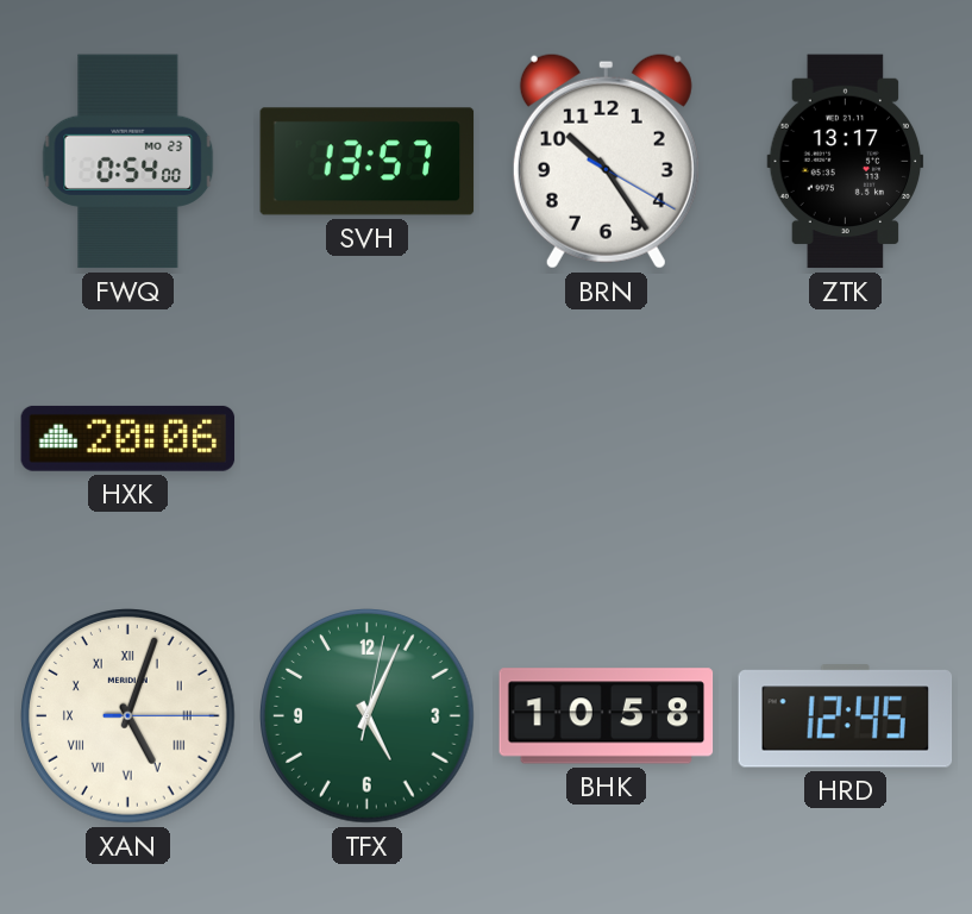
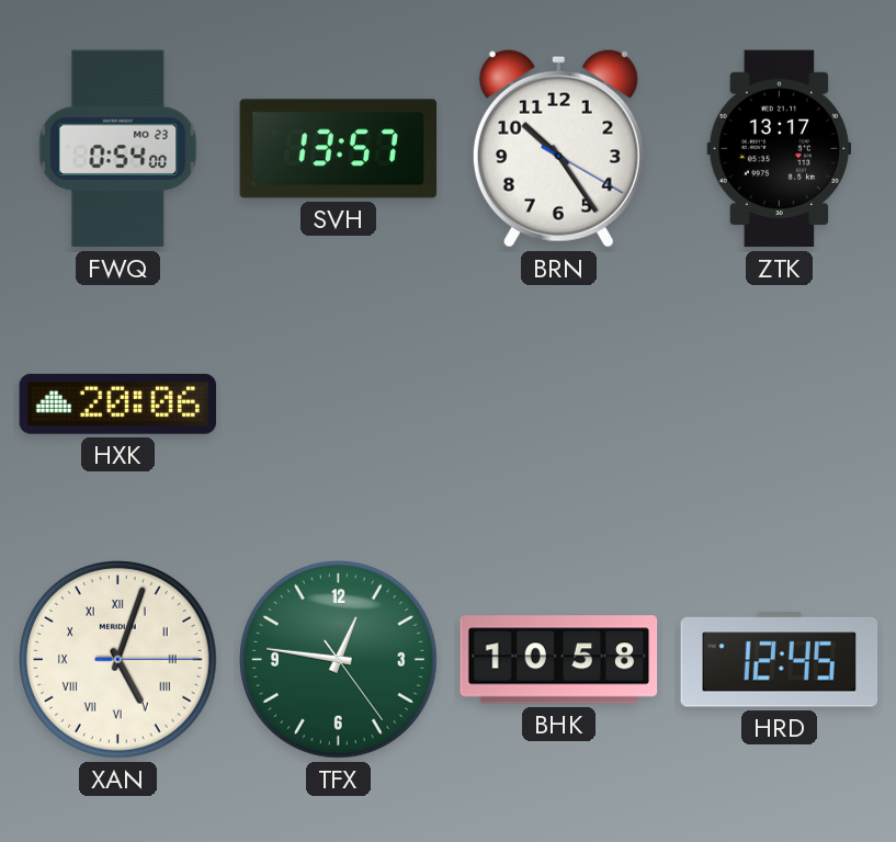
TFX: 5:04 -> 12:46 (339, 660)
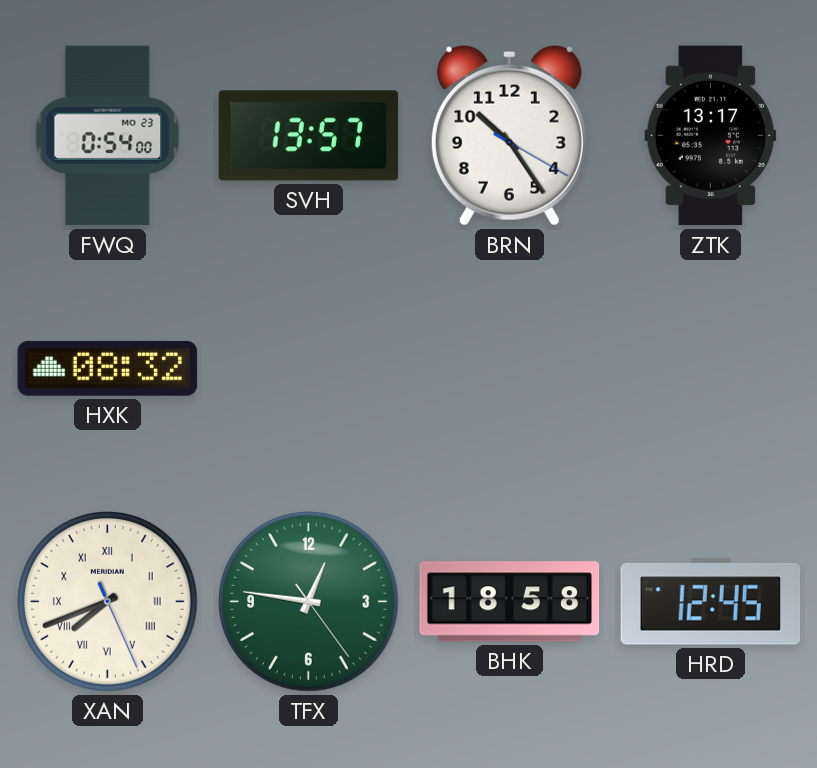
HXK: 20:06 -> 08:32 (108, 368)
XAN: 5:03 -> 7:41 (108, 602)
BHK: 10:58 -> 18:58 (510, 602)
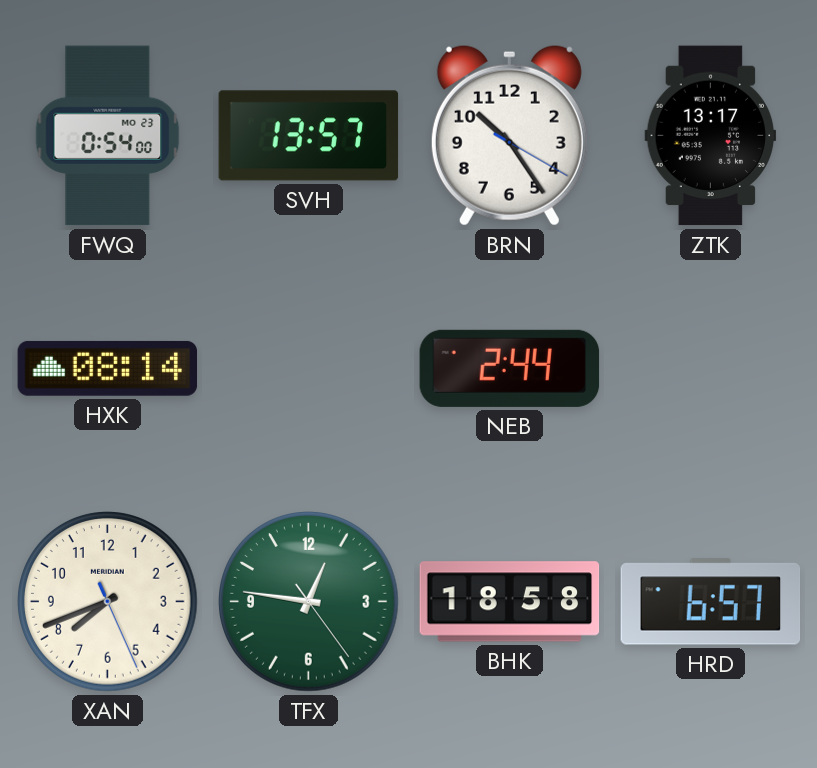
HXK: 08:32 -> 08:14 (108, 368)
NEB: none -> 2:44 (510, 368)
XAN numerals: Roman -> Arabic (108, 602)
HRD: 12:45 -> 6:57 (711, 602)
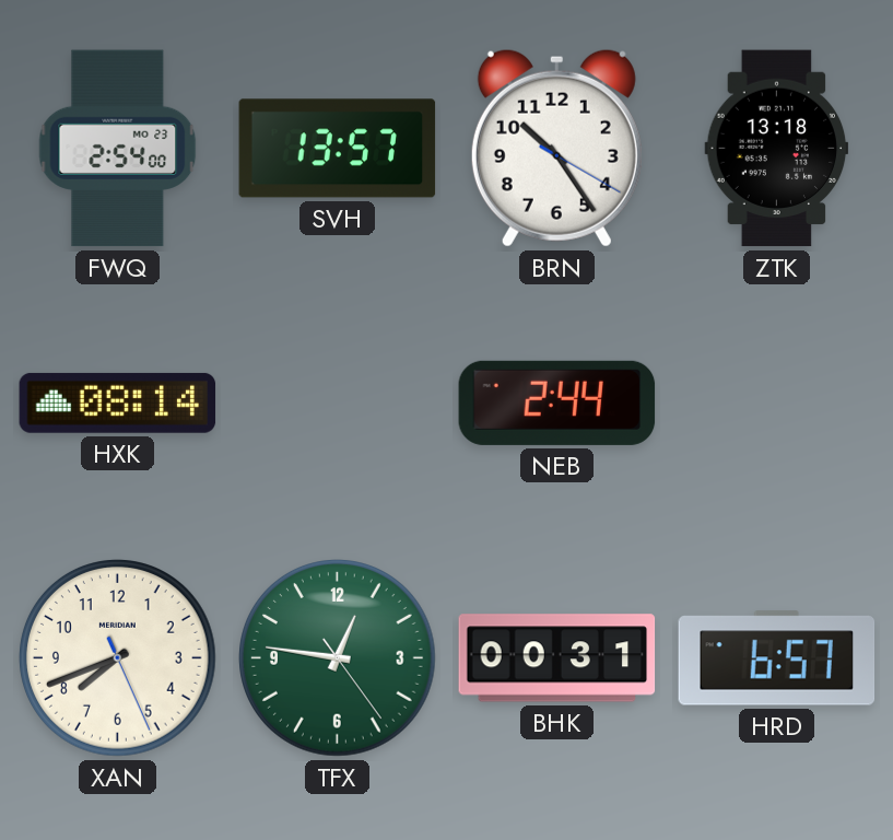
FWQ: 0:54 -> 2:54 (118, 149)
ZTK: 13:17 -> 13:18 (777, 149)
BHK: 18:58 -> 00:31 (557, 658)
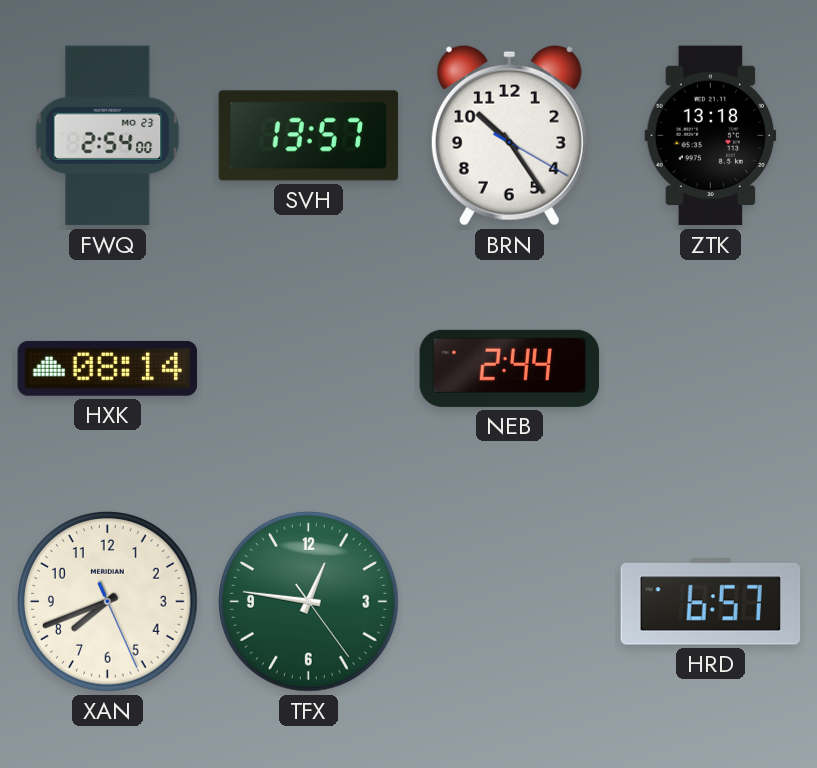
BHK: 00:31 -> none (557, 658)
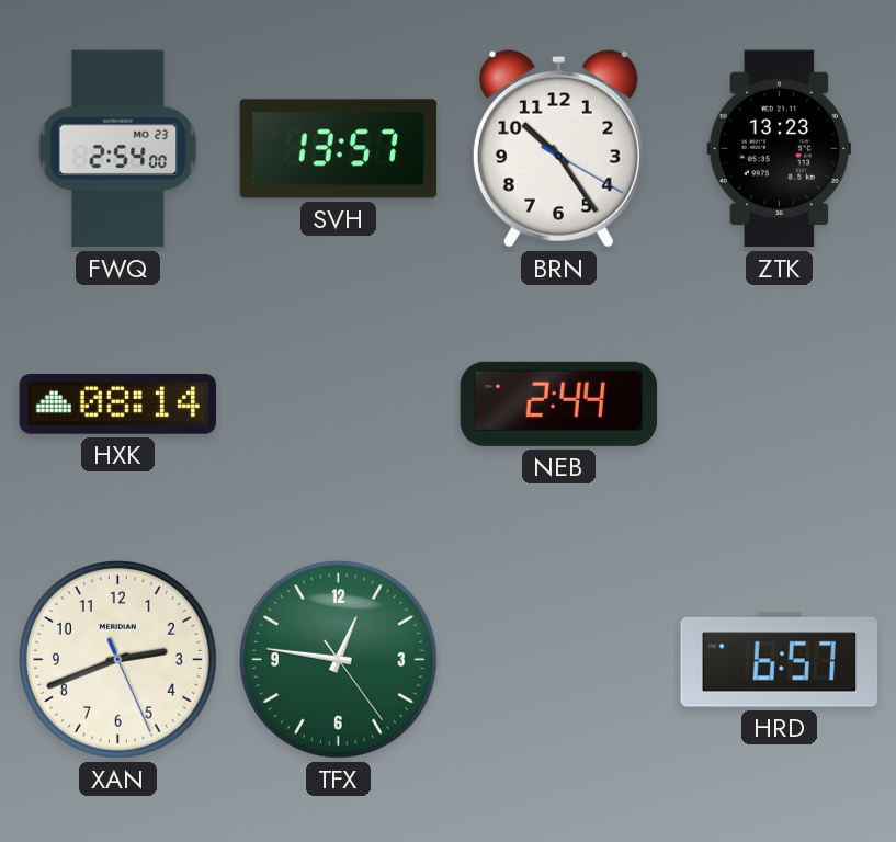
ZTK: 13:18 -> 13:23 (780, 149)
XAN: 7:41 -> 2:41 (118, 660)
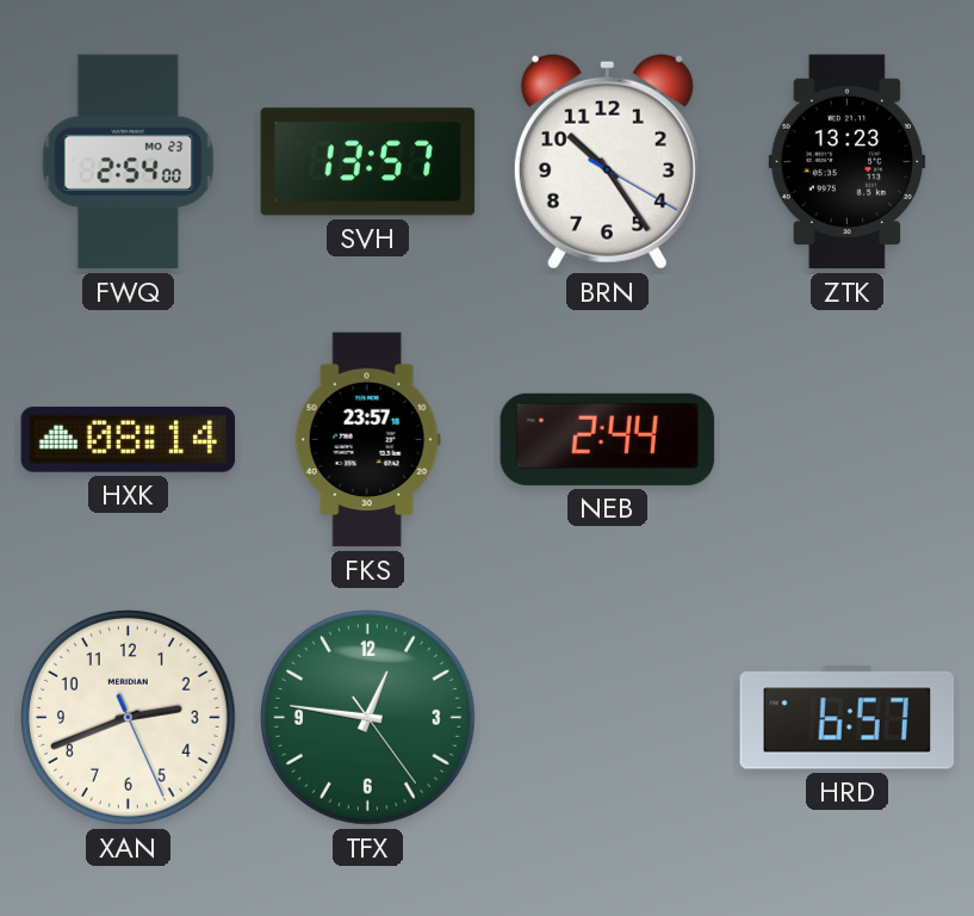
FKS: none -> 23:57 (367, 440)
